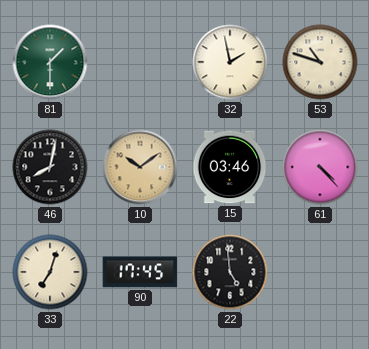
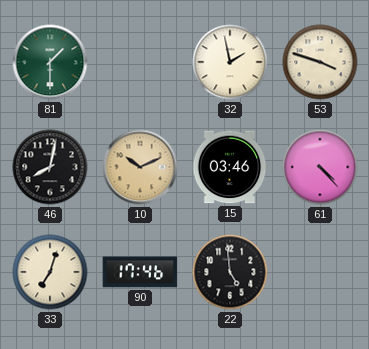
53: 10:48 -> 3:48 (320, 62)
10: 10:09 -> 10:11 (140, 167)
90: 17:45 -> 17:46 (140, 272)
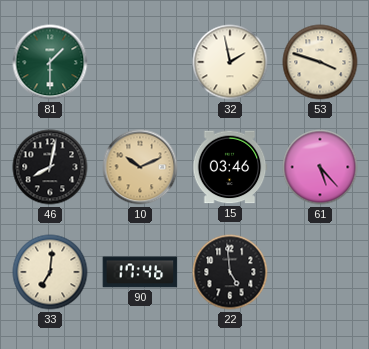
61: 4:23 -> 5:23 (320, 167)
33: 7:03 -> 7:01 (50, 272)
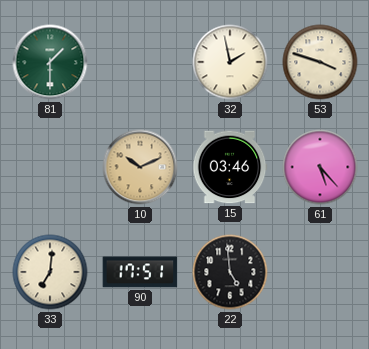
46: 8:02 -> none (50, 167)
90: 17:46 -> 17:51 (140, 272)
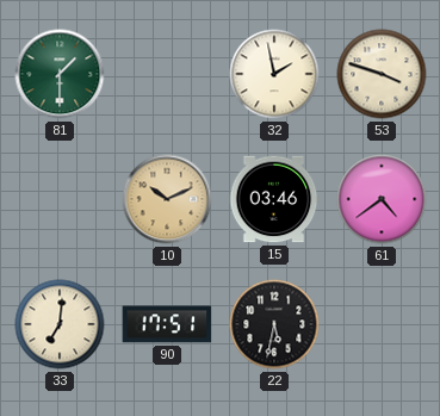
61: 5:23 -> 4:39 (382, 199)
22: 4:59 -> 5:32 (274, 324)
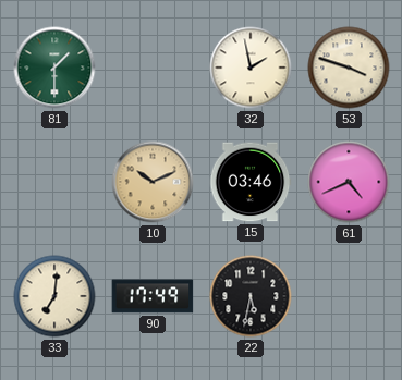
61: 4:39 -> 4:41 (349, 182)
90: 17:51 -> 17:49 (153, 296)
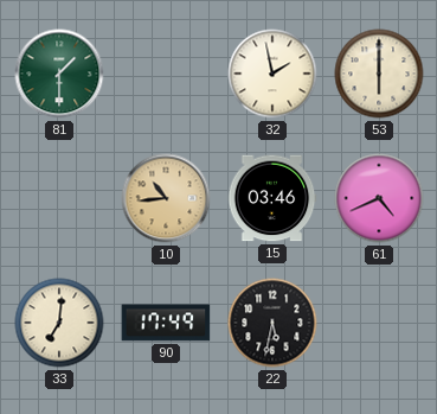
53: 3:48 -> 6:00 (379, 74)
10: 10:11 -> 10:44 (166, 198)
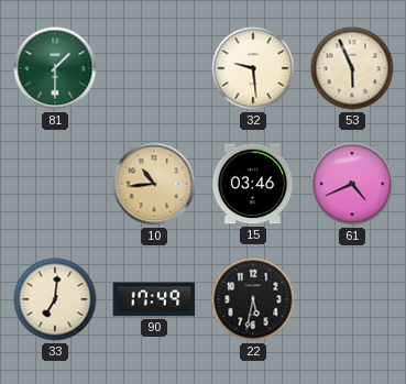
32: 1:58 -> 9:29 (253, 68)
53: 6:00 -> 5:56 (352, 68)
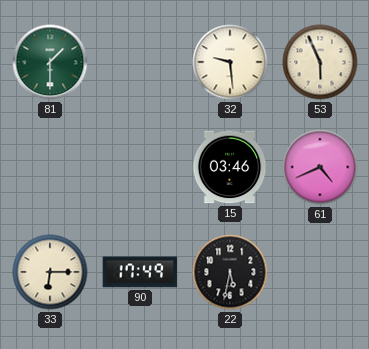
10: 10:44 -> none (154, 184)
33: 7:01 -> 6:15 (50, 272)
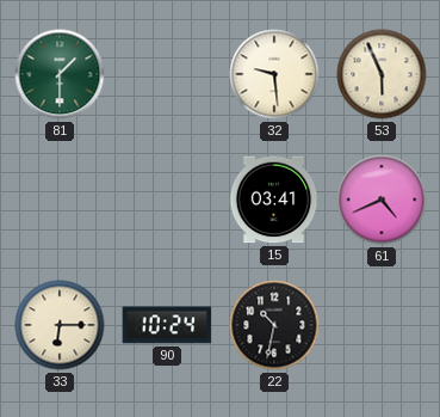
15: 03:46 -> 03:41 (274, 200)
90: 17:49 -> 10:24 (167, 325)
22: 5:32 -> 10:32 (274, 325)
